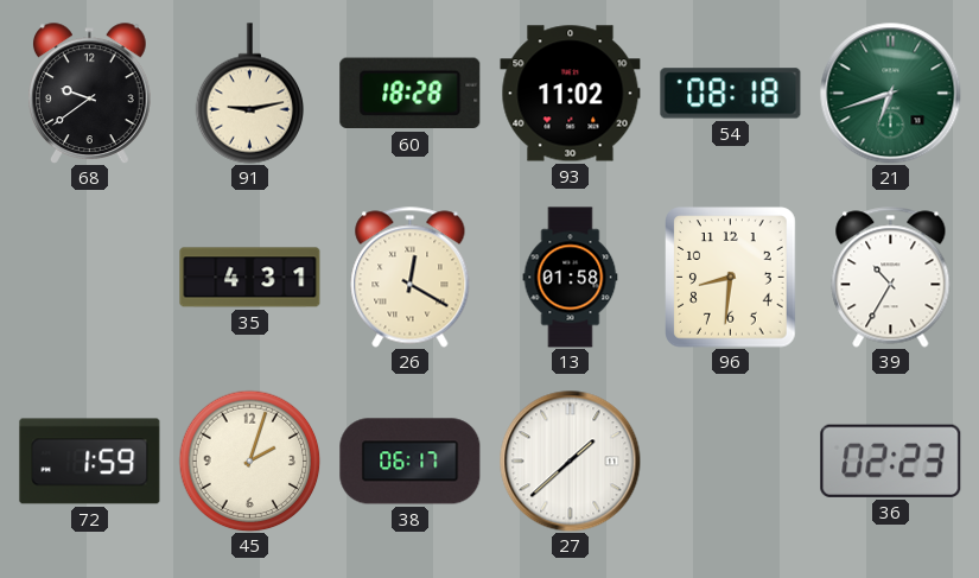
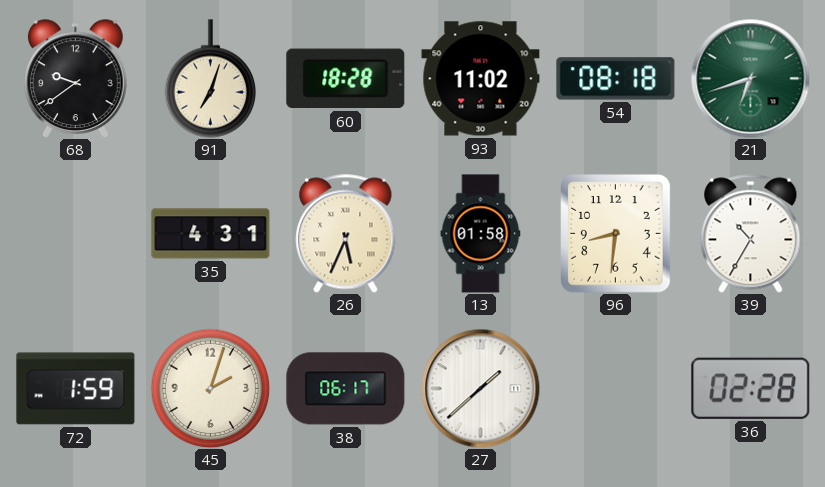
91: 9:13 -> 7:03 (211, 79)
26: 12:20 -> 5:34 (346, 234)
36: 02:23 -> 02:28 (751, 388)
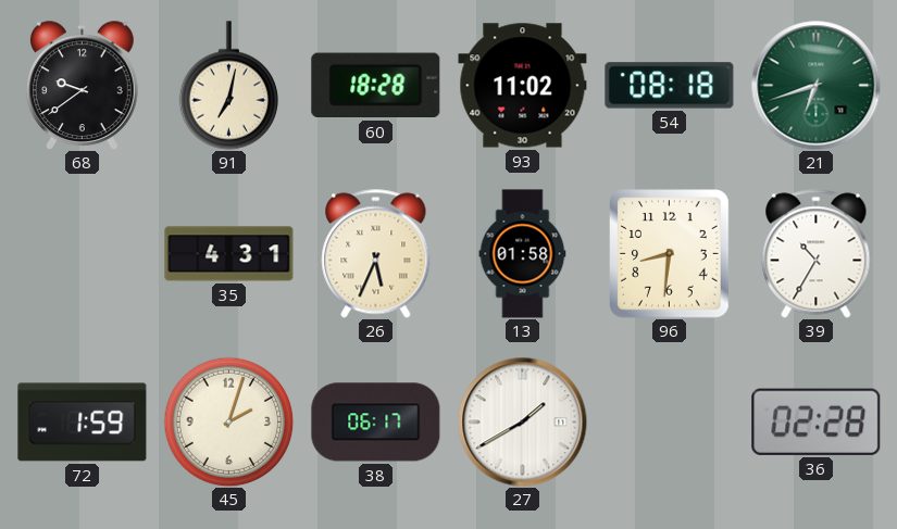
91: 7:03 -> 7:02 (229, 86)
27: 1:38 -> 1:40 (523, 423)
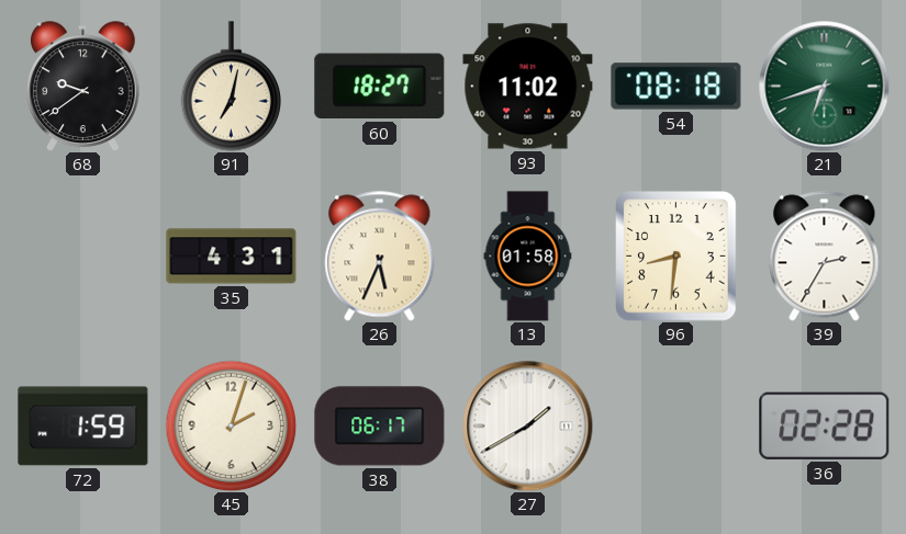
60: 18:28 -> 18:27 (380, 87)
39: 10:35 -> 2:35 (825, 257)
